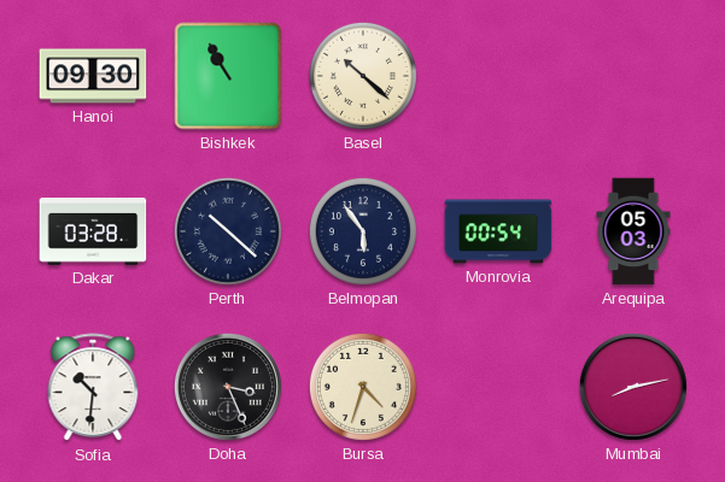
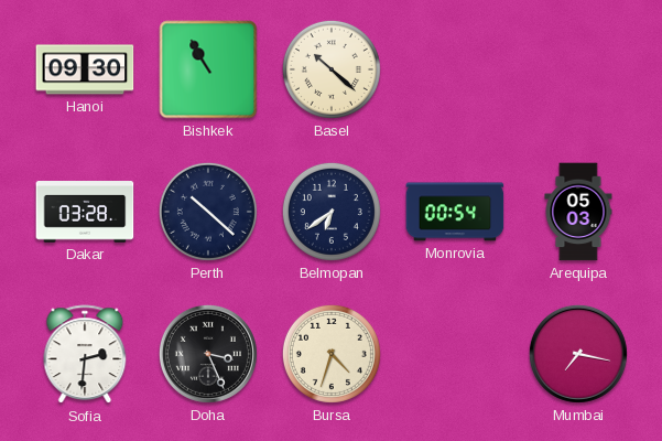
Belmopan: 5:54 -> 6:39 (332, 212)
Sofia: 10:31 -> 2:31 (85, 355)
Mumbai: 8:13 -> 7:17 (578, 354)
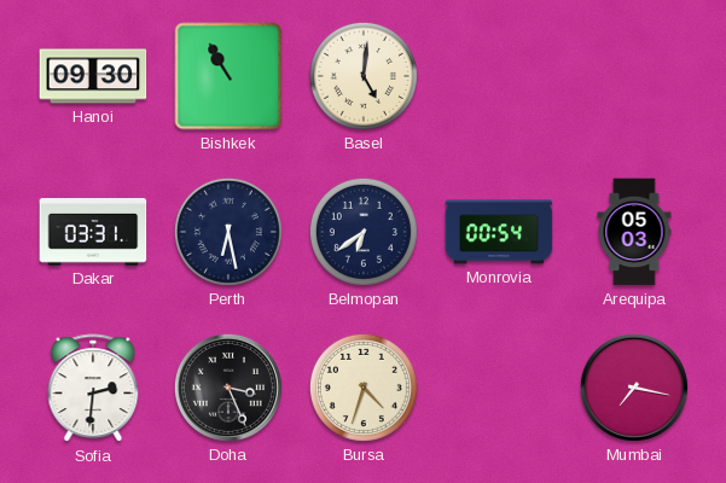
Basel: 10:22 -> 5:01 (364, 76)
Dakar: 03:28 -> 03:31 (93, 233)
Perth: 10:22 -> 6:28 (228, 232)
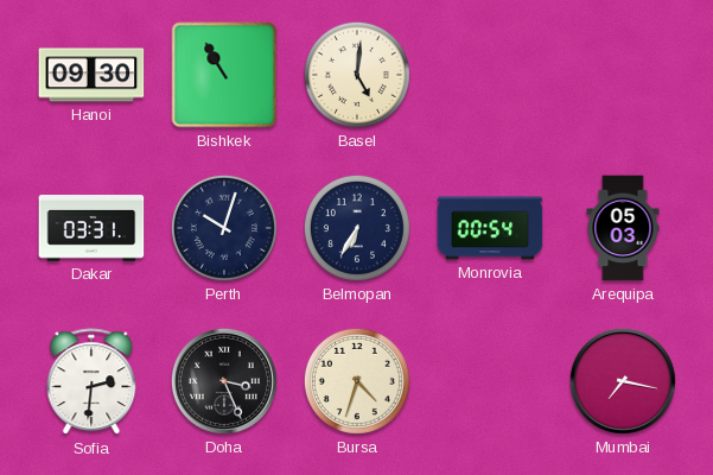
Perth: 6:28 -> 10:03 (224, 228)
Belmopan: 6:39 -> 6:35 (357, 228)
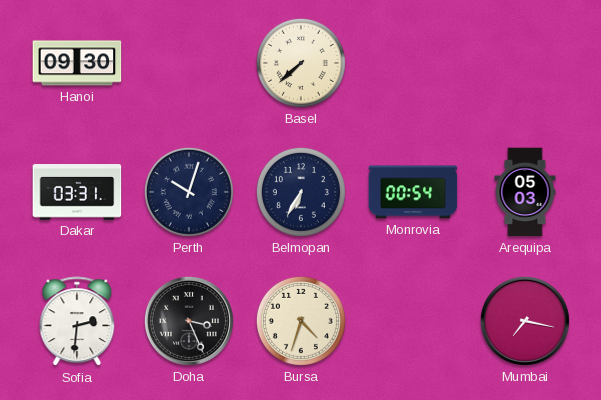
Bishkek: 10:55 -> none (224, 75)
Basel: 5:01 -> 7:38 (301, 63)
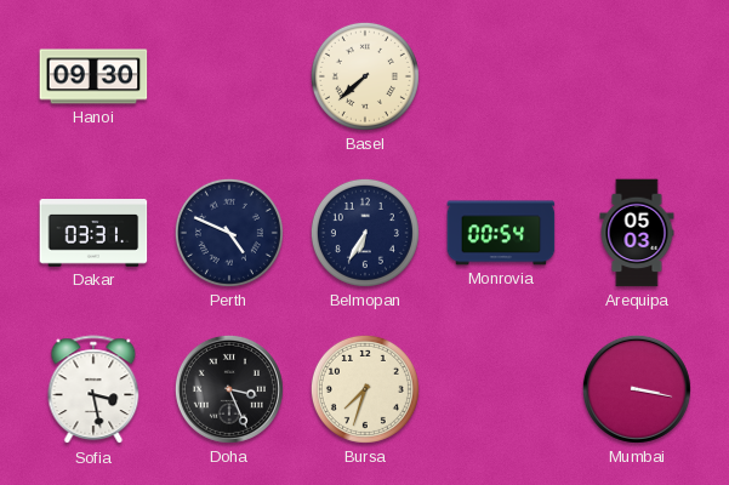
Perth: 10:03 -> 4:49 (229, 233)
Sofia: 2:31 -> 3:28 (93, 390)
Bursa: 4:33 -> 7:33 (365, 389)
Mumbai: 7:17 -> 3:17 (637, 389)
